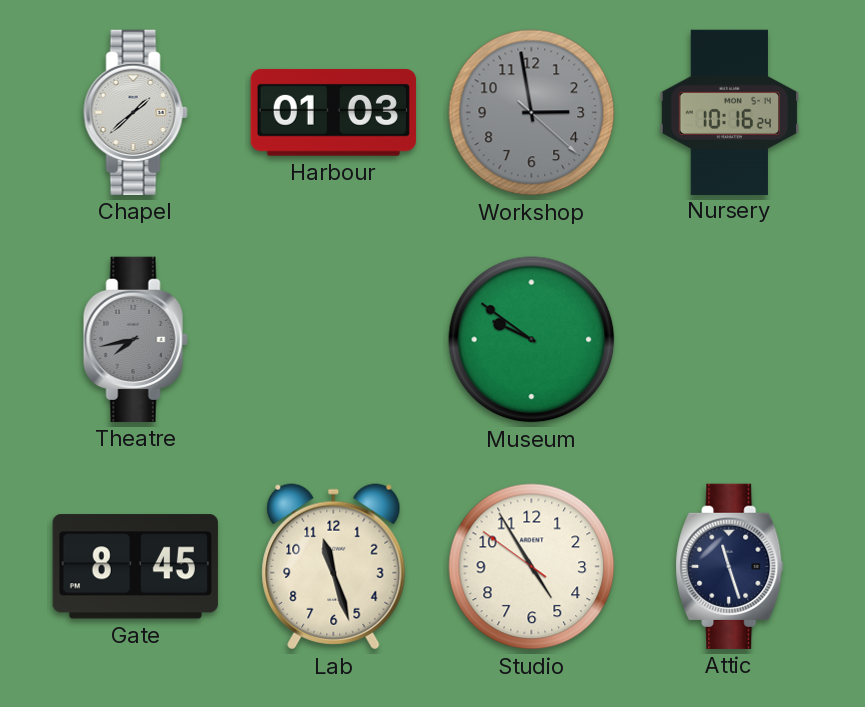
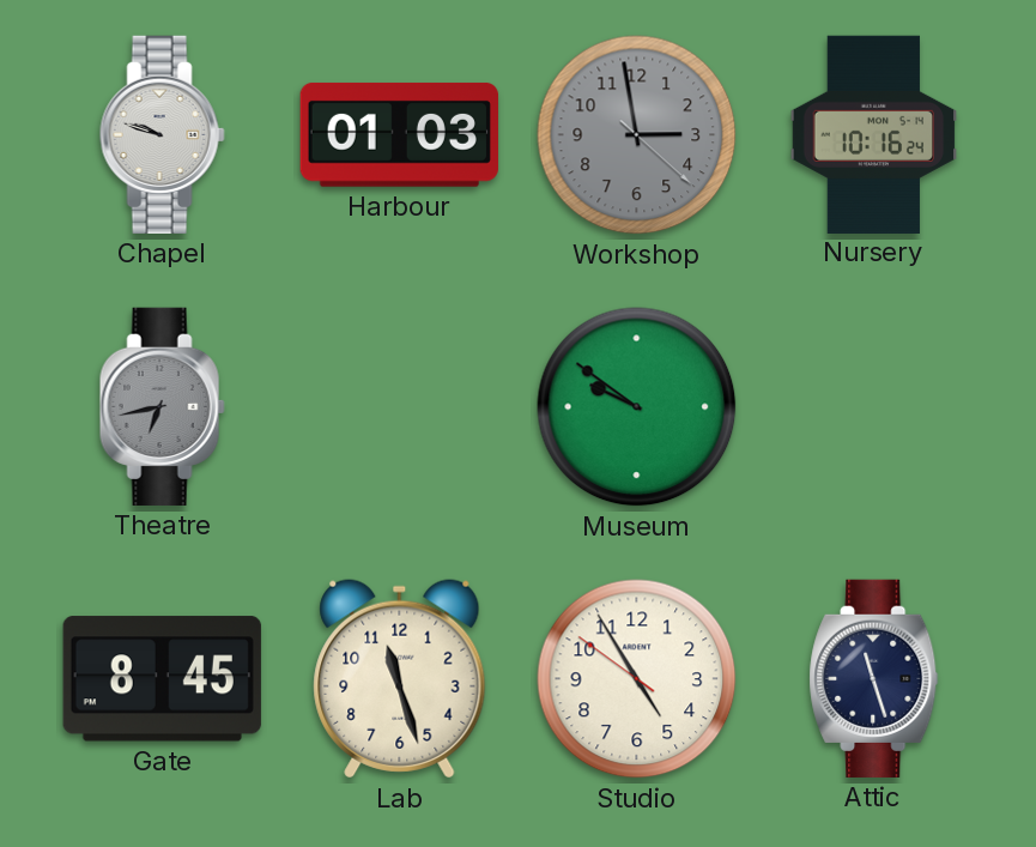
Chapel: 1:38 -> 9:48 (162, 134)
Theatre: 7:43 -> 6:43 (162, 406)
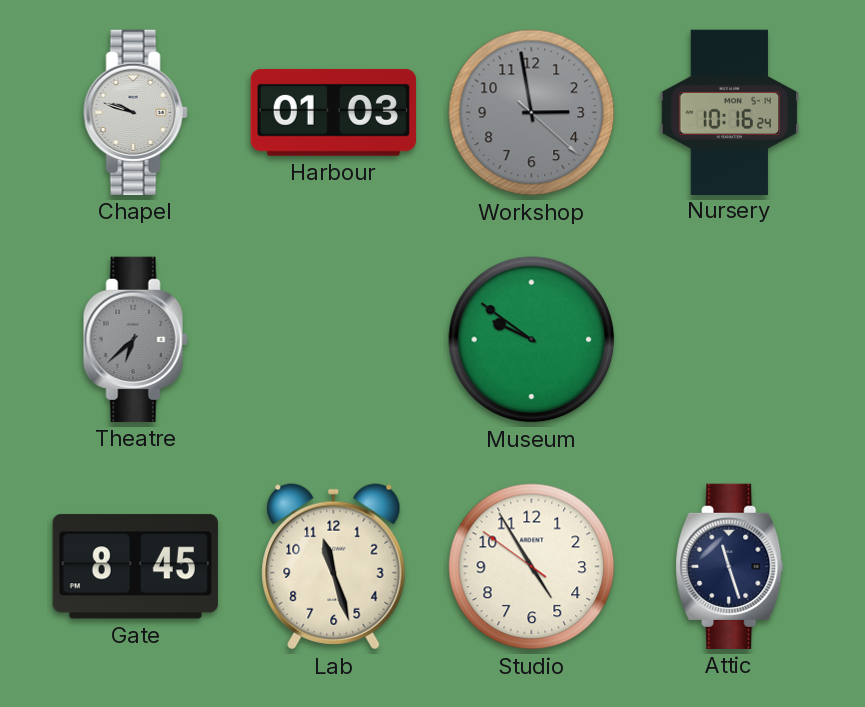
Theatre: 6:43 -> 6:38 (135, 339)
